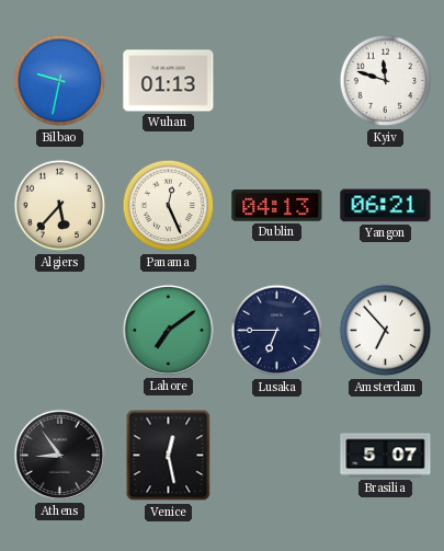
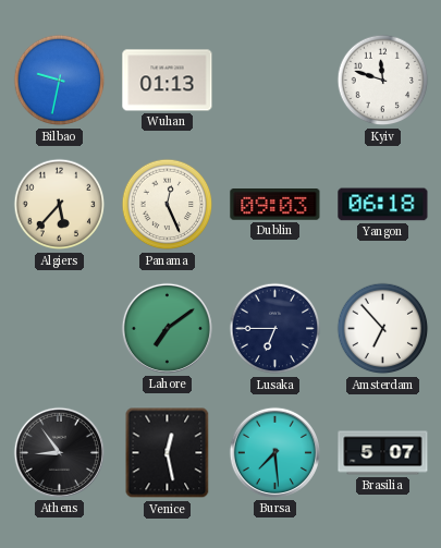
Dublin: 04:13 -> 09:03 (275, 205)
Yangon: 06:21 -> 06:18 (383, 205)
Bursa: none -> 7:29 (274, 452)
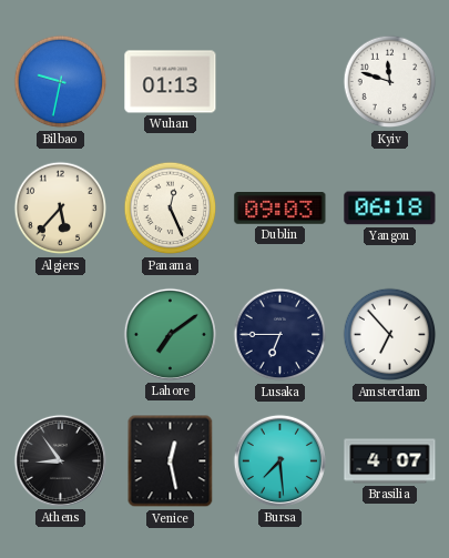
Brasilia: 5:07 -> 4:07 (390, 461)
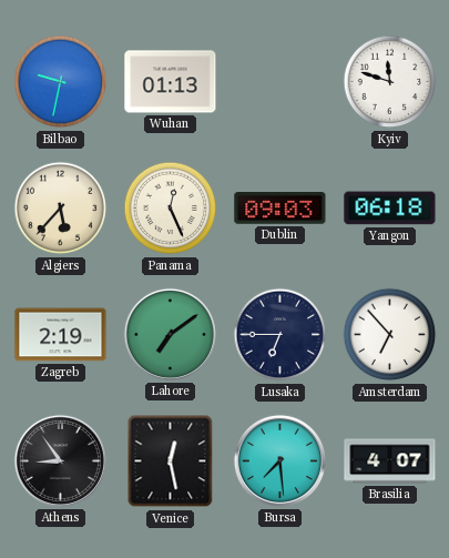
Zagreb: none -> 2:19 (61, 335)
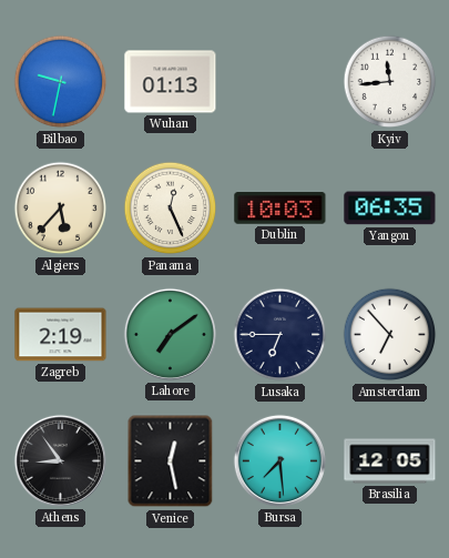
Kyiv: 11:48 -> 11:44 (390, 82)
Dublin: 09:03 -> 10:03 (280, 209)
Yangon: 06:18 -> 06:35 (390, 209)
Brasilia: 4:07 -> 12:05 (390, 461)
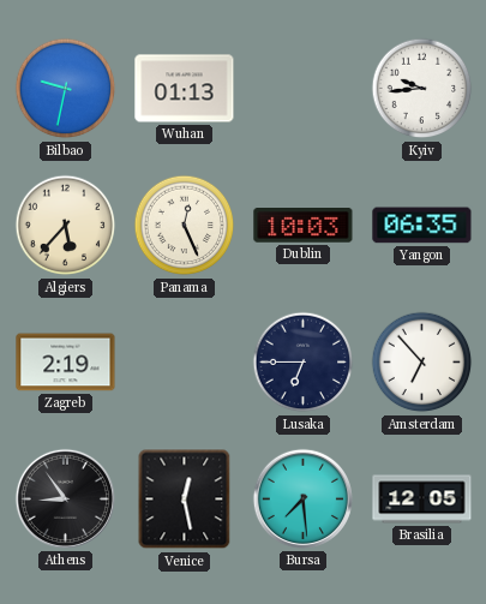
Kyiv: 11:44 -> 9:44 (422, 89)
Lahore: 7:09 -> none (170, 334)
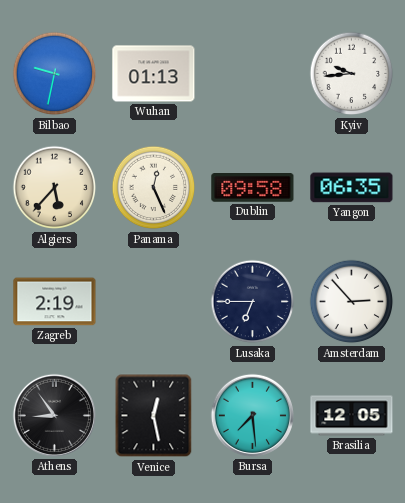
Dublin: 10:03 -> 09:58 (253, 188)
Amsterdam: 6:53 -> 2:53 (352, 302)
